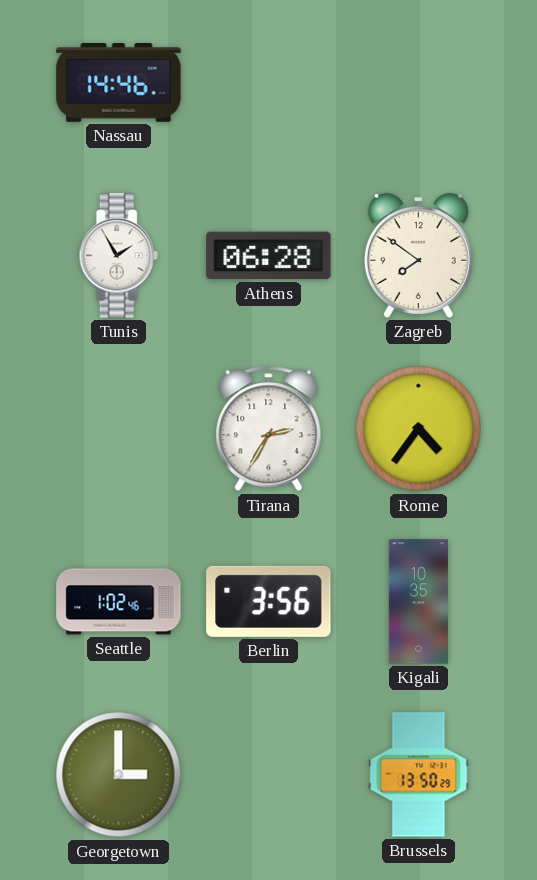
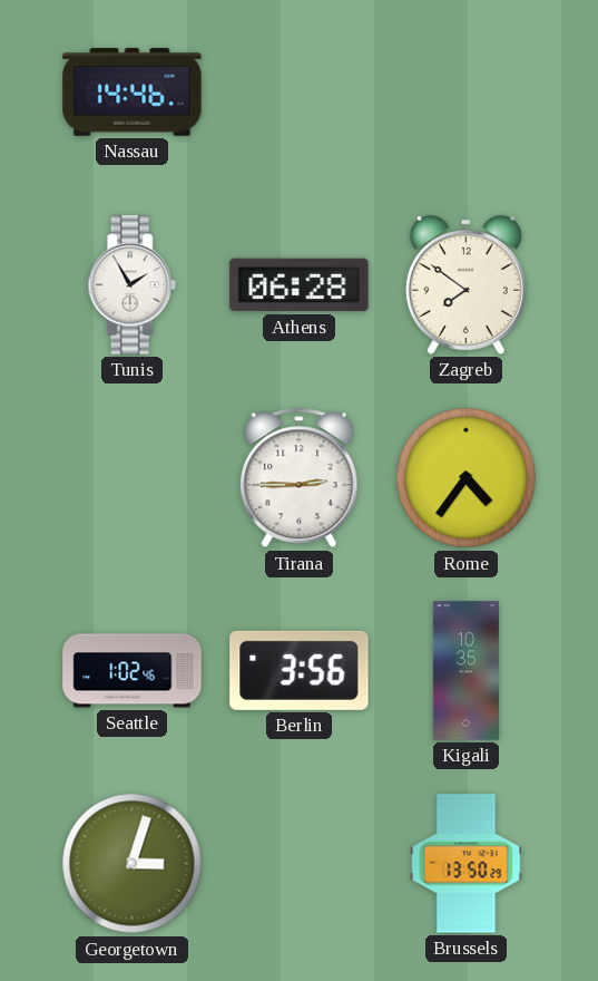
Tirana: 2:35 -> 2:45 (300, 478)
Georgetown: 3:00 -> 3:03 (133, 864)
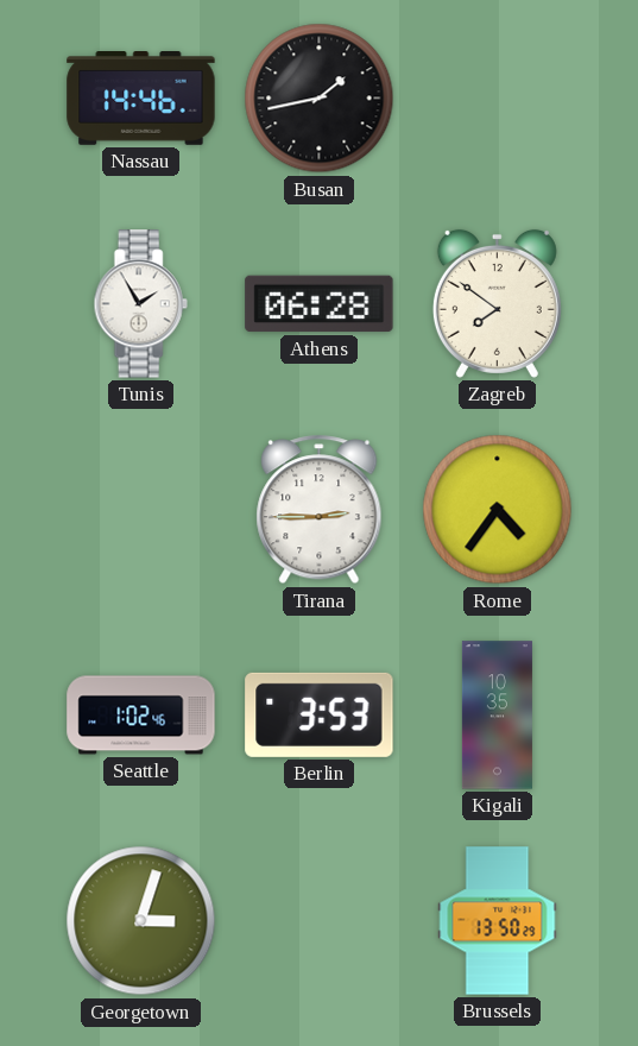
Busan: none -> 1:43 (320, 99)
Berlin: 3:56 -> 3:53 (320, 714)
